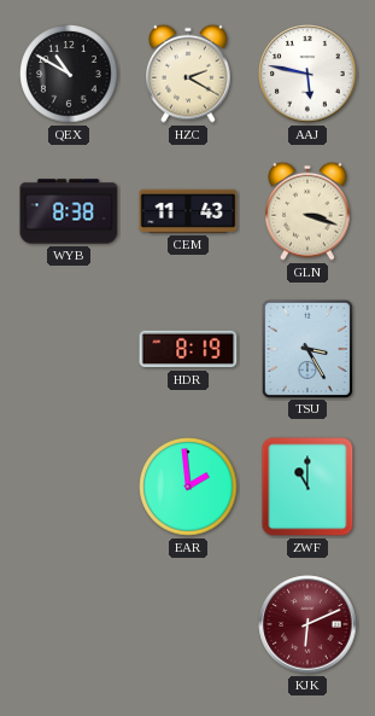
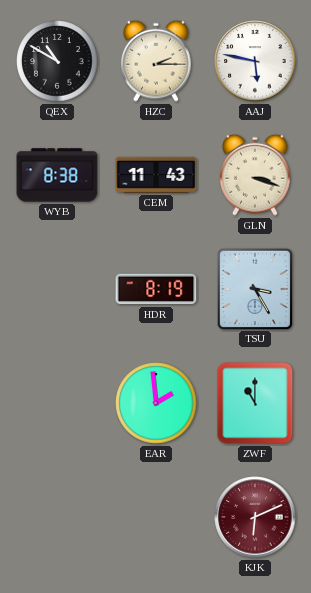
HZC: 2:20 -> 2:15 (157, 61)
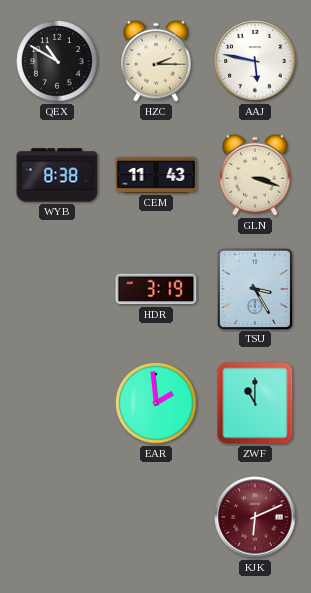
HDR: 8:19 -> 3:19 (156, 289)
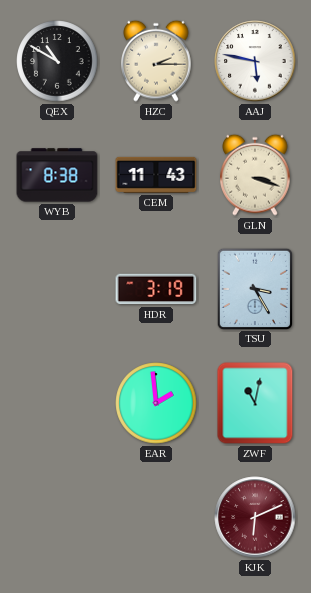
ZWF: 11:00 -> 11:02 (255, 403)
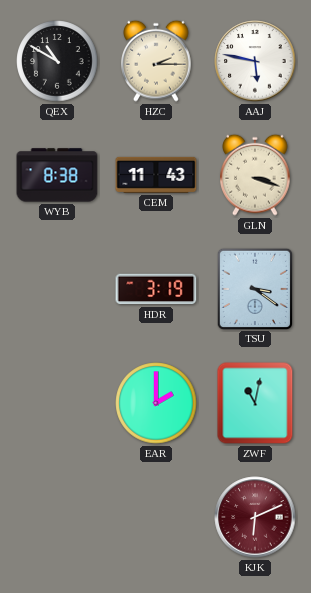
TSU: 3:25 -> 3:21 (254, 288)
EAR: 1:59 -> 2:00 (156, 403)
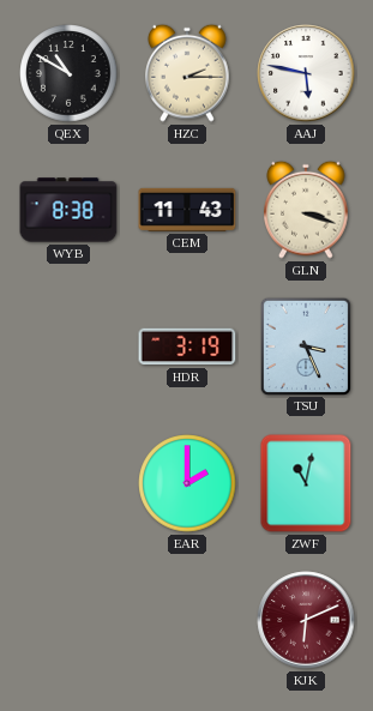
TSU: 3:21 -> 3:26 (305, 345)
